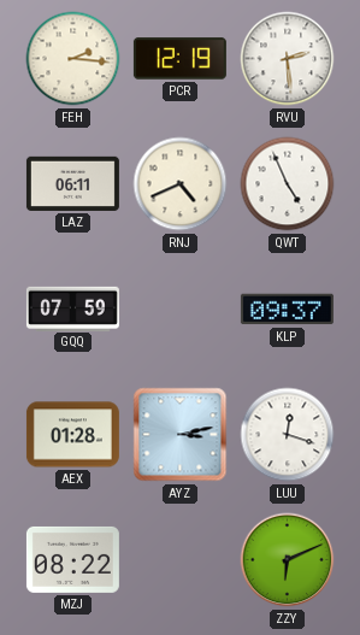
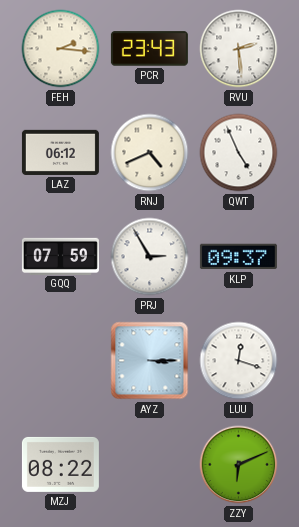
PCR: 12:19 -> 23:43 (149, 49)
LAZ: 06:11 -> 06:12 (60, 152)
PRJ: none -> 2:55 (150, 257)
AEX: 01:28 -> none (72, 435)
AYZ: 3:13 -> 3:15 (150, 361)
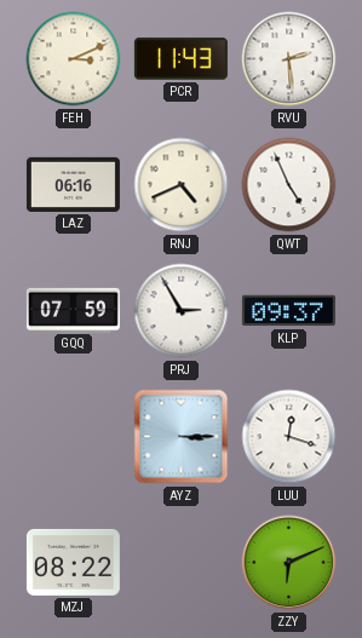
FEH: 2:16 -> 3:11 (74, 59)
PCR: 23:43 -> 11:43 (180, 59)
LAZ: 06:12 -> 06:16 (73, 184)
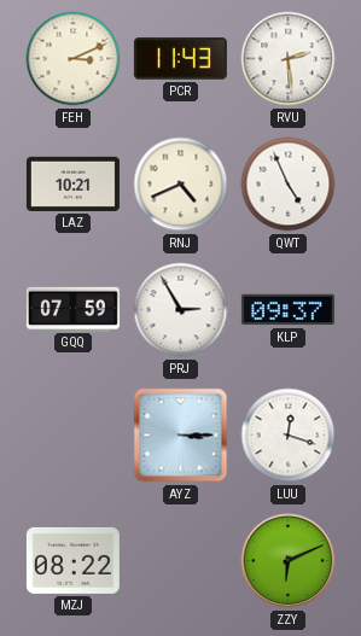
LAZ: 06:16 -> 10:21 (72, 183)
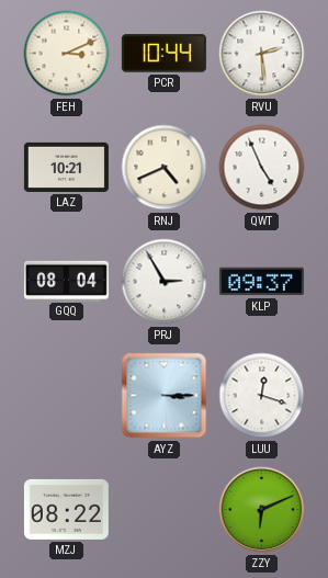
PCR: 11:43 -> 10:44 (163, 54)
GQQ: 07:59 -> 08:04 (66, 281)
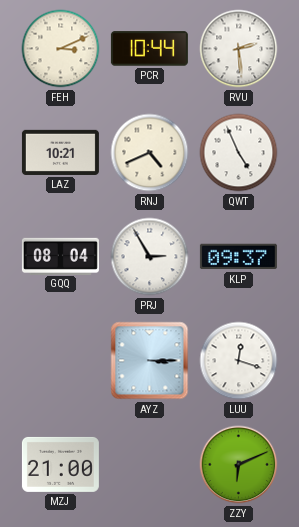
MZJ: 08:22 -> 21:00 (60, 464)
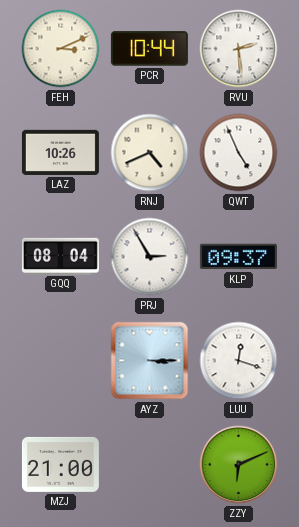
LAZ: 10:21 -> 10:26 (60, 152)
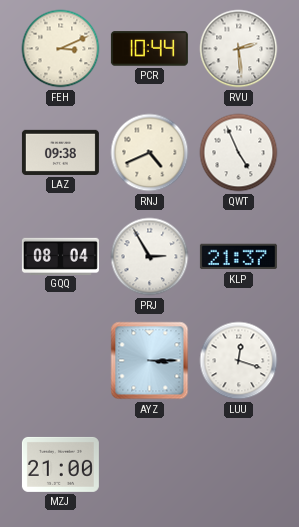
LAZ: 10:26 -> 09:38 (60, 152)
KLP: 09:37 -> 21:37 (238, 257)
ZZY: 6:11 -> none (239, 465)
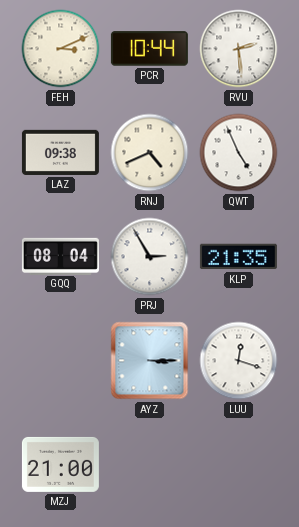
KLP: 21:37 -> 21:35 (238, 257)
